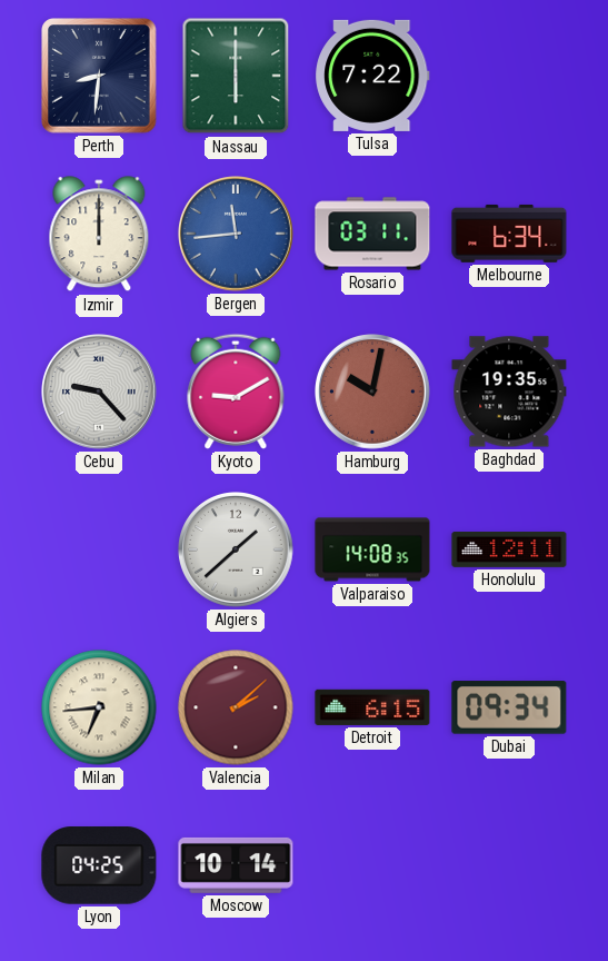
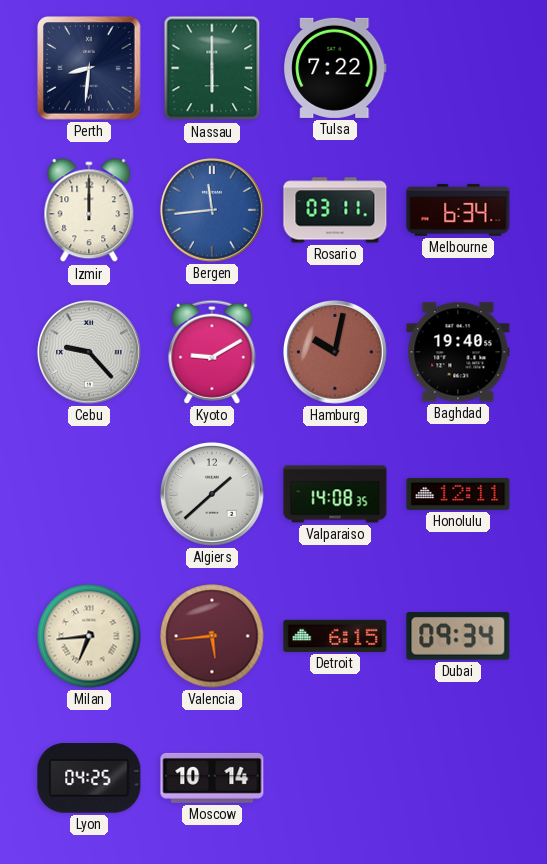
Baghdad: 19:35 -> 19:40 (458, 352)
Valencia: 2:08 -> 5:44 (212, 636)
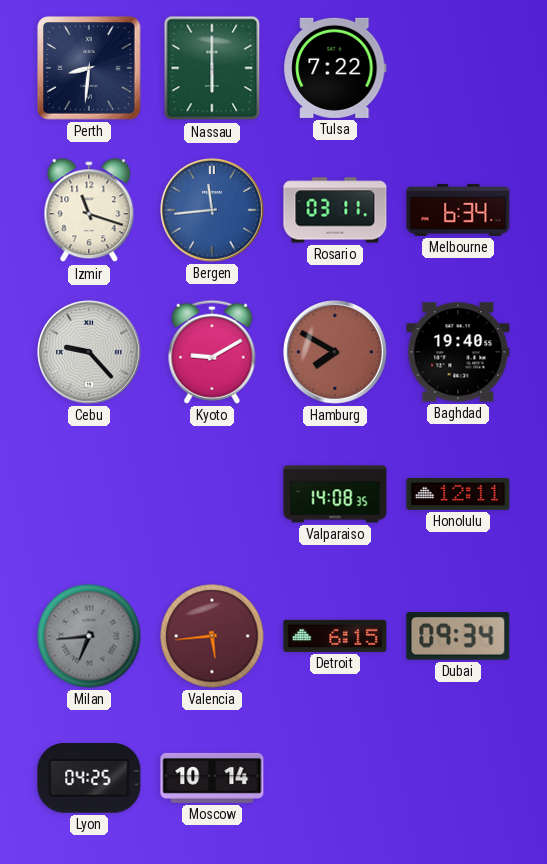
Izmir: 12:00 -> 11:18 (89, 211)
Hamburg: 10:02 -> 7:50 (336, 353)
Algiers: 1:38 -> none (213, 495)
Milan dial: cream -> grey (89, 636)
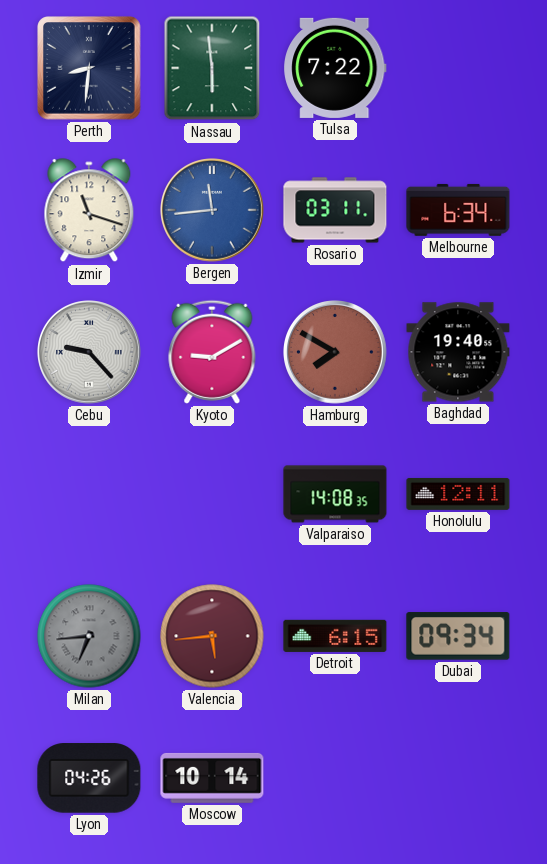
Nassau: 6:00 -> 5:59 (212, 68)
Lyon: 04:25 -> 04:26 (89, 778)
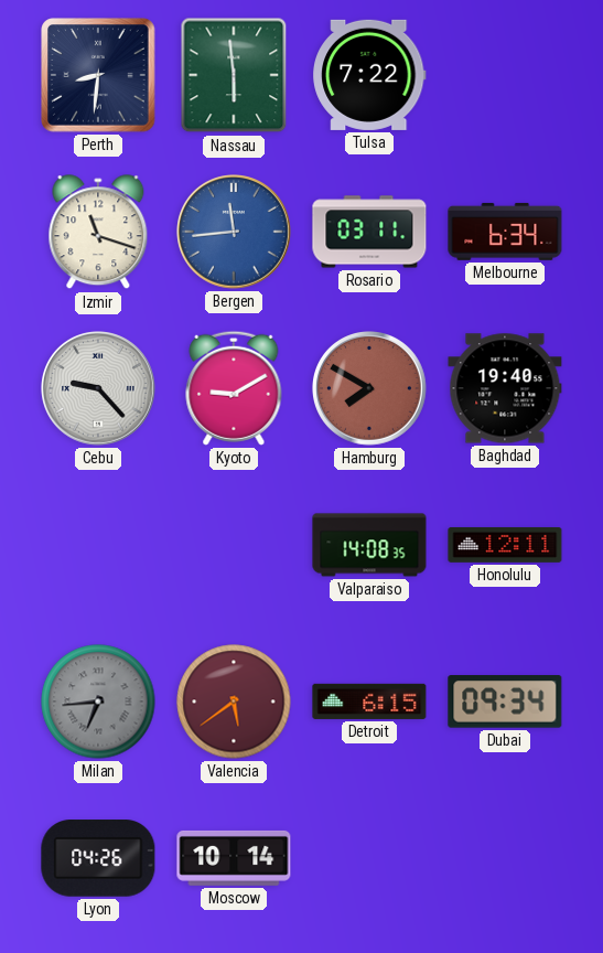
Valencia: 5:44 -> 5:39 (234, 702)
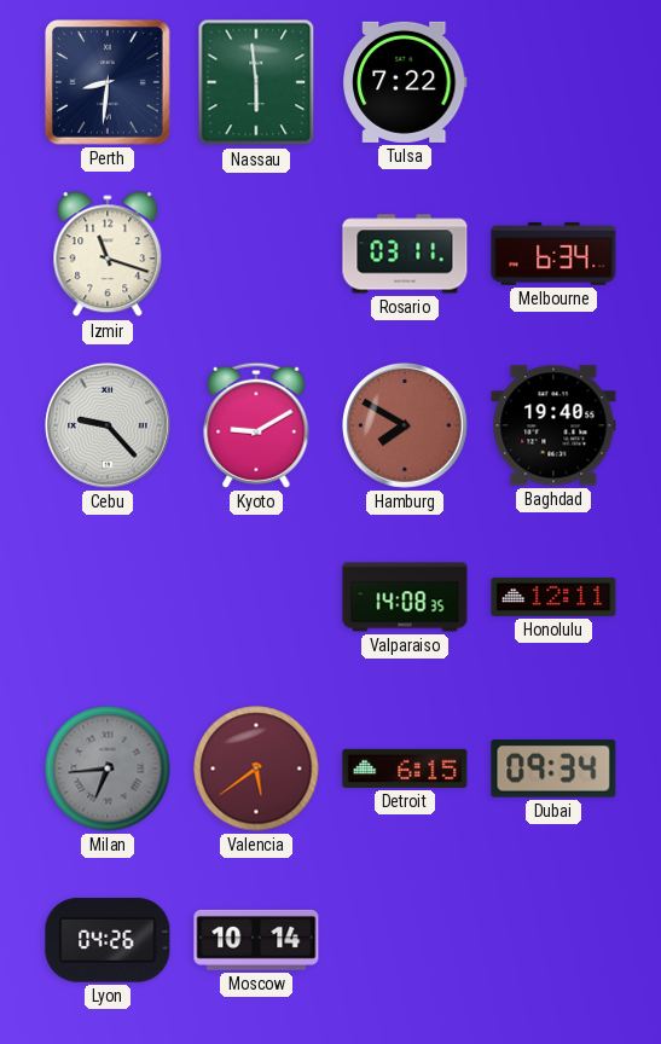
Bergen: 11:44 -> none (235, 233)
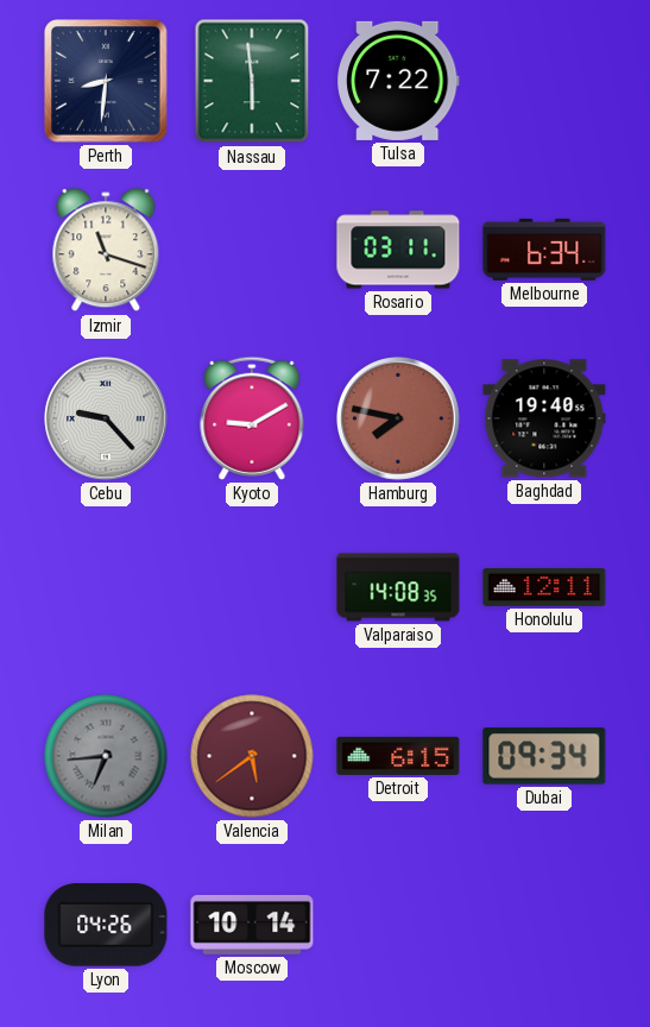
Hamburg: 7:50 -> 7:47 (399, 420)
